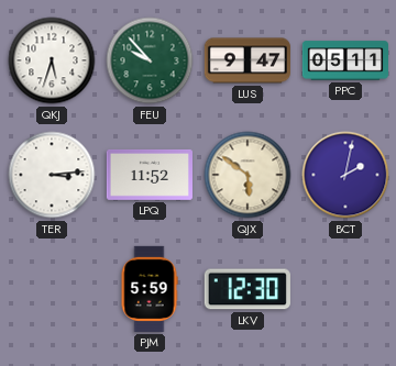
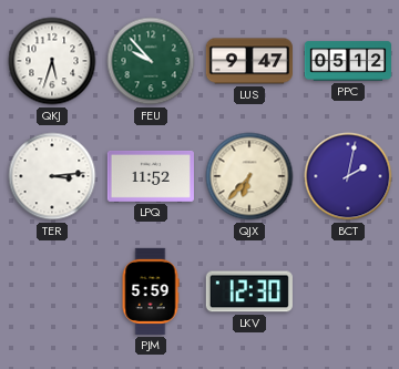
PPC: 05:11 -> 05:12 (347, 61)
QJX: 5:51 -> 6:37 (249, 176)
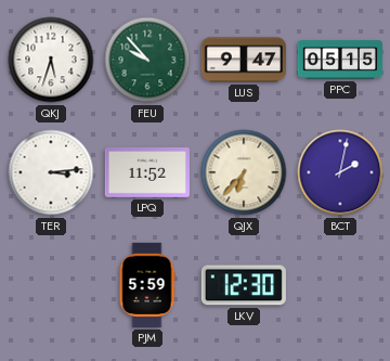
PPC: 05:12 -> 05:15 (339, 60)
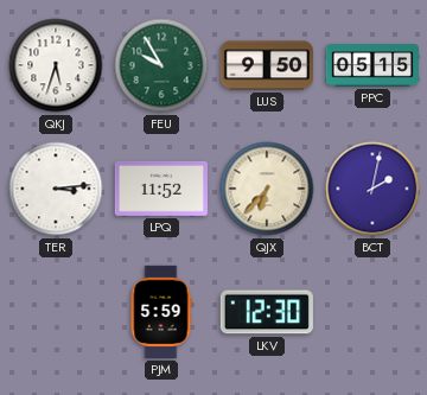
FEU: 9:53 -> 9:55 (161, 65)
LUS: 9:47 -> 9:50 (267, 65)
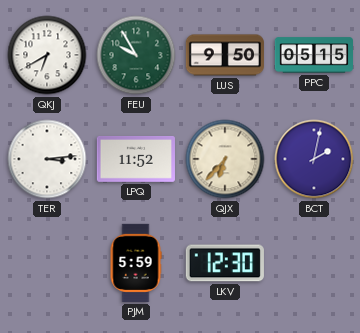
QKJ: 5:33 -> 6:40 (47, 55)
